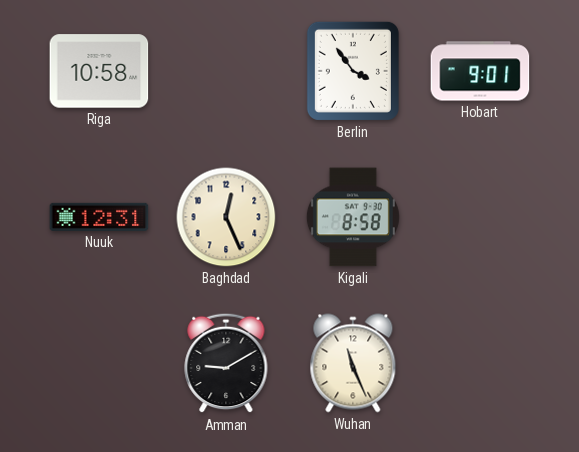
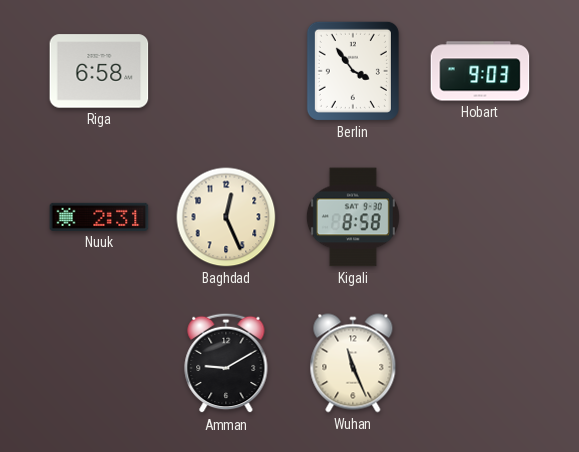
Riga: 10:58 -> 6:58 (99, 71)
Hobart: 9:01 -> 9:03 (480, 71)
Nuuk: 12:31 -> 2:31 (99, 217)
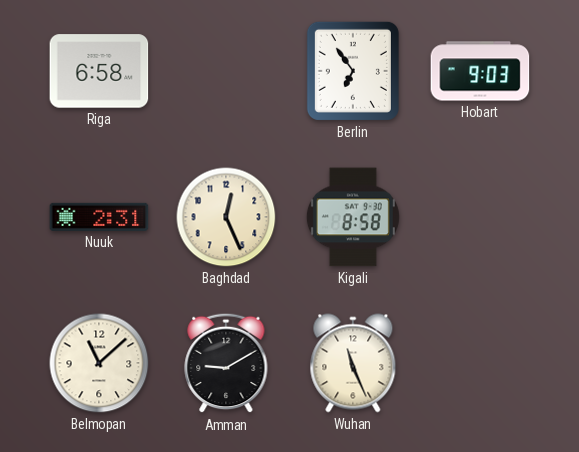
Berlin: 3:54 -> 6:54 (353, 71)
Belmopan: none -> 11:08 (99, 363)
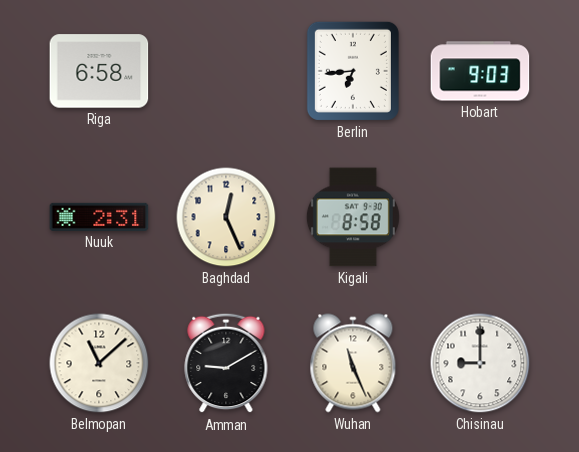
Berlin: 6:54 -> 6:44 (353, 71)
Chisinau: none -> 9:00 (480, 363)
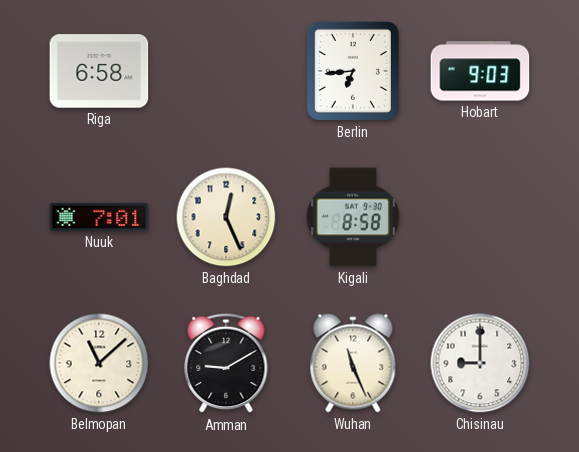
Nuuk: 2:31 -> 7:01 (99, 217)
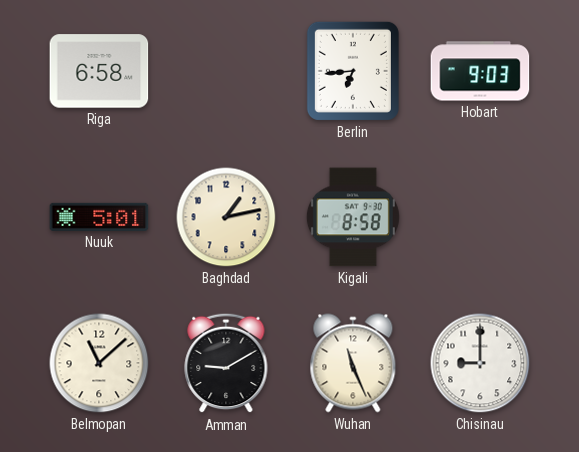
Nuuk: 7:01 -> 5:01 (99, 217)
Baghdad: 12:26 -> 1:13 (226, 217)
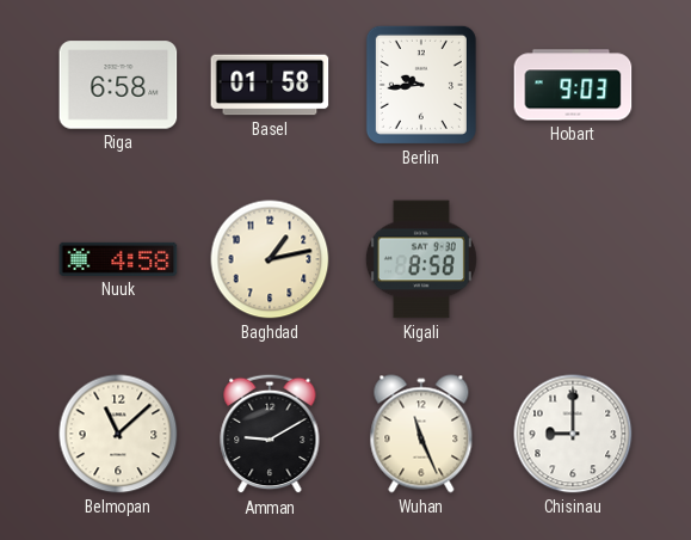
Basel: none -> 01:58 (270, 85)
Berlin: 6:44 -> 9:44 (421, 85)
Nuuk: 5:01 -> 4:58 (118, 259)
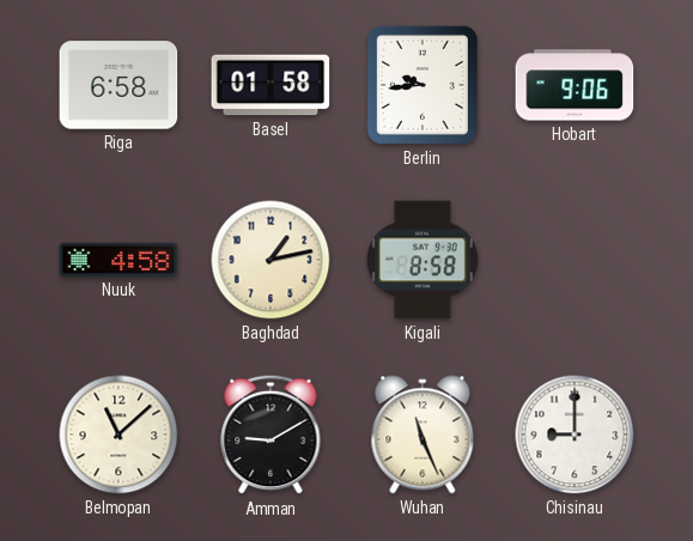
Hobart: 9:03 -> 9:06 (575, 85)
